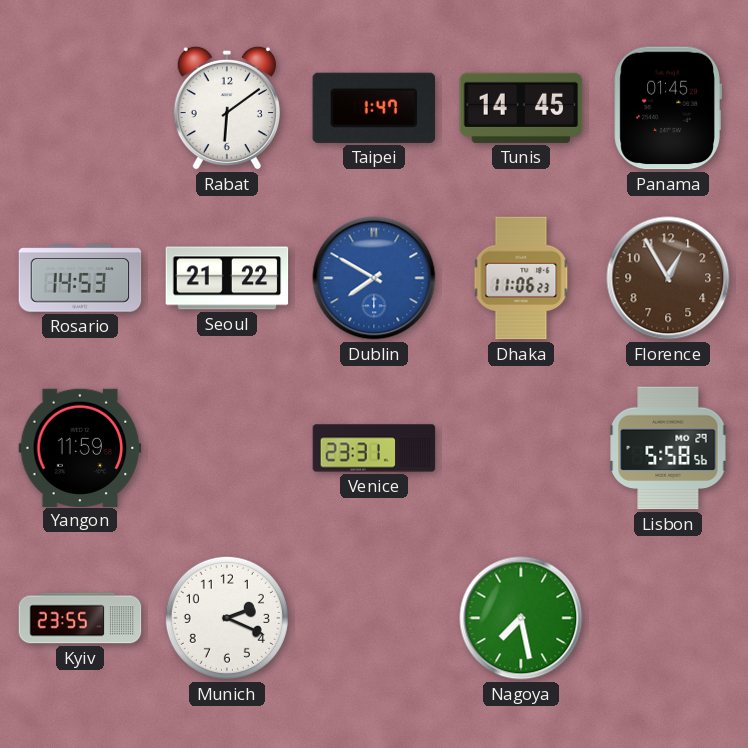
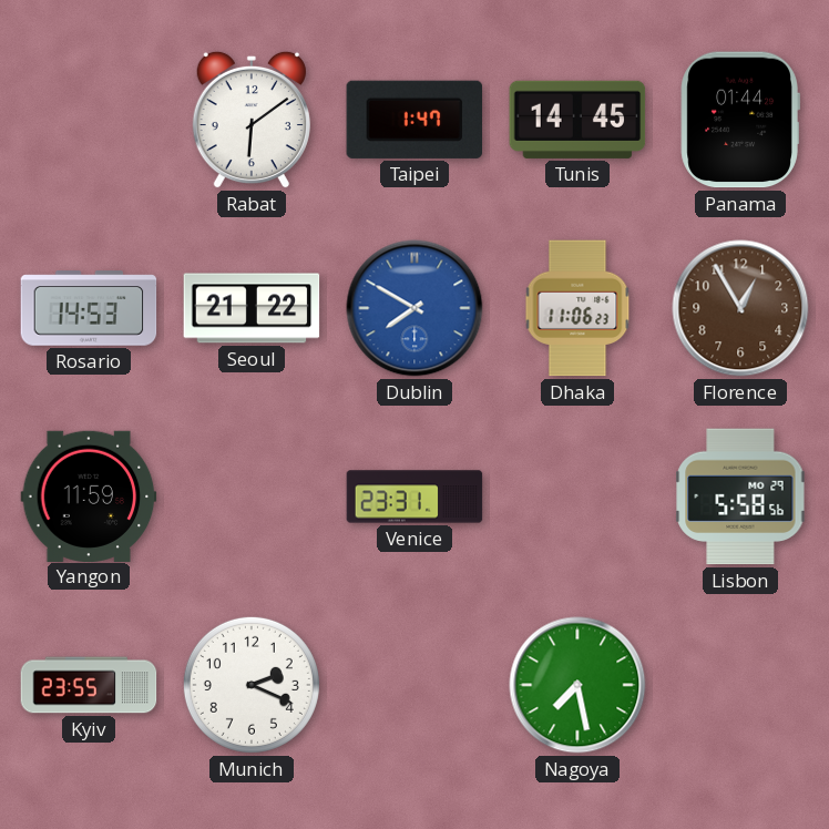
Panama: 01:45 -> 01:44 (740, 120)
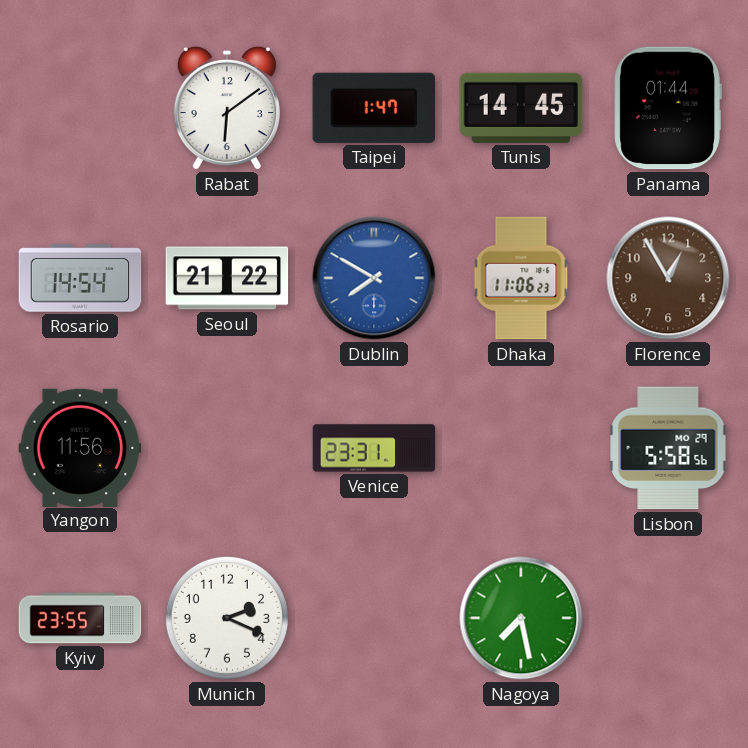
Rosario: 14:53 -> 14:54 (80, 278)
Yangon: 11:59 -> 11:56 (80, 447)
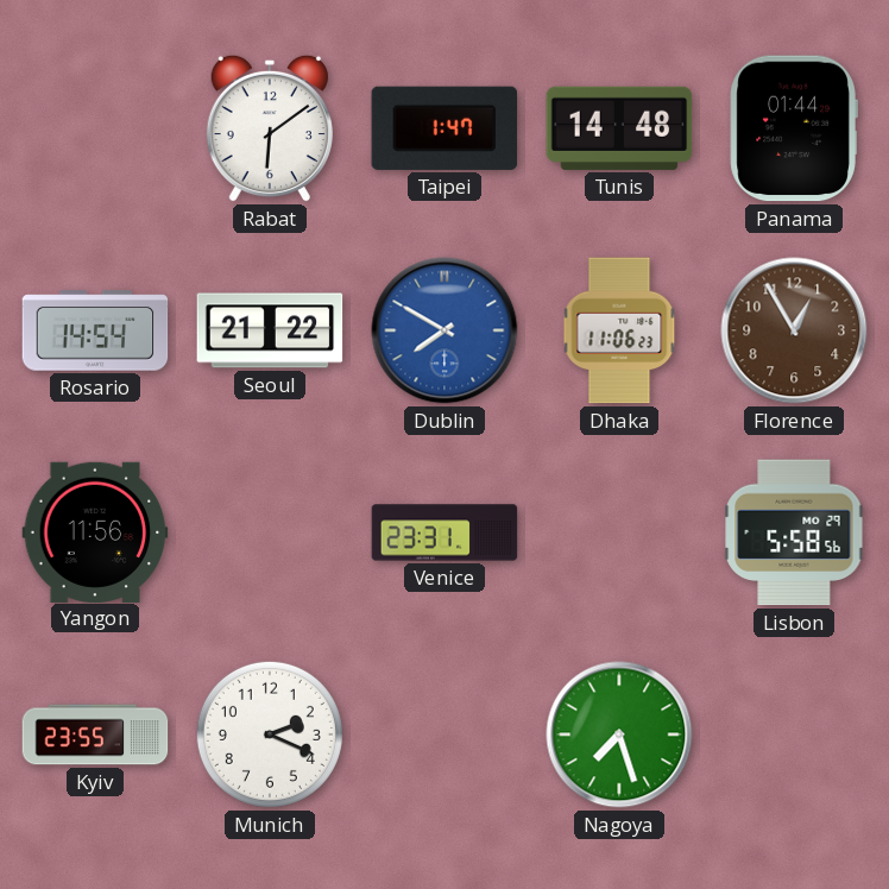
Tunis: 14:45 -> 14:48 (619, 128)
Nagoya: 7:28 -> 7:27 (619, 734)
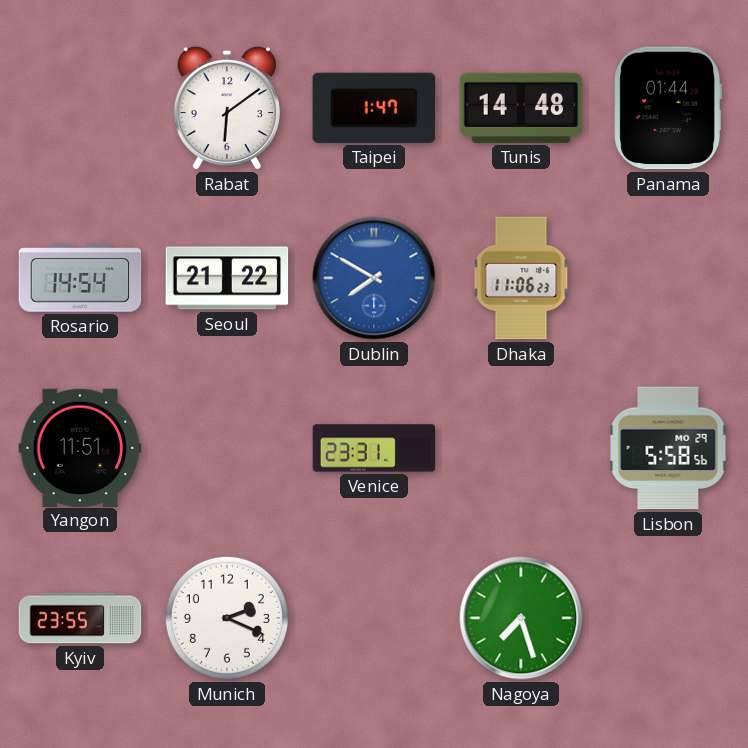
Florence: 12:55 -> none (794, 330)
Yangon: 11:56 -> 11:51 (80, 447)
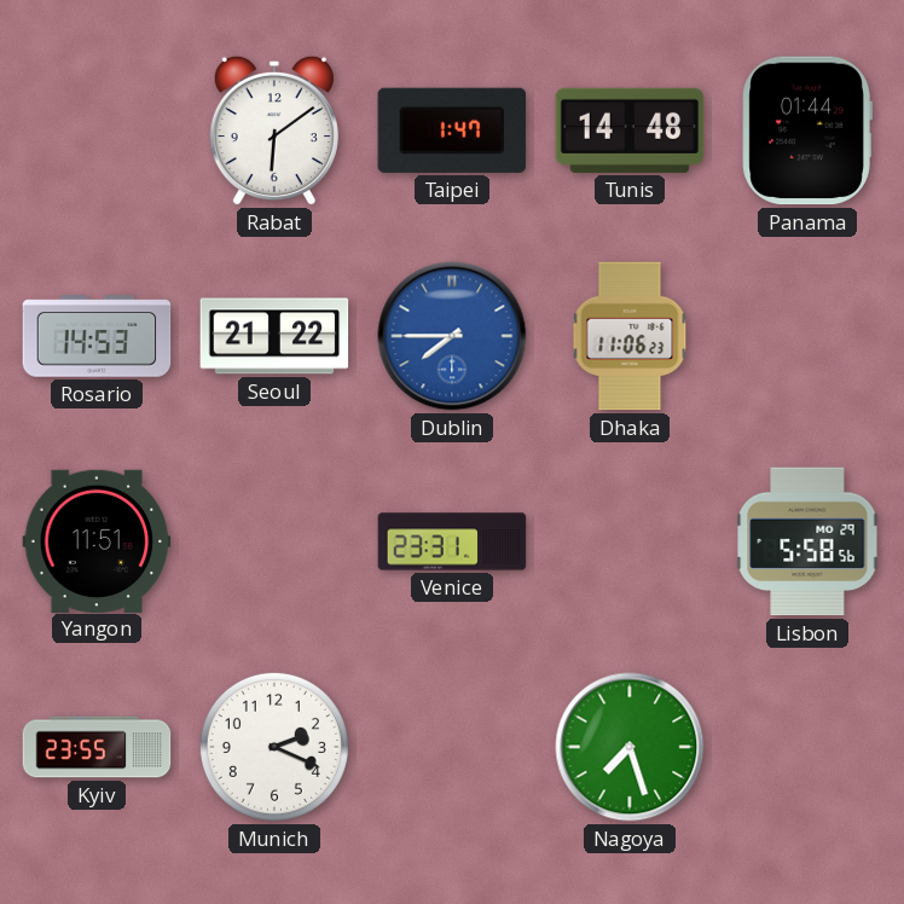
Rosario: 14:54 -> 14:53 (97, 336)
Dublin: 7:50 -> 7:45 (452, 336)
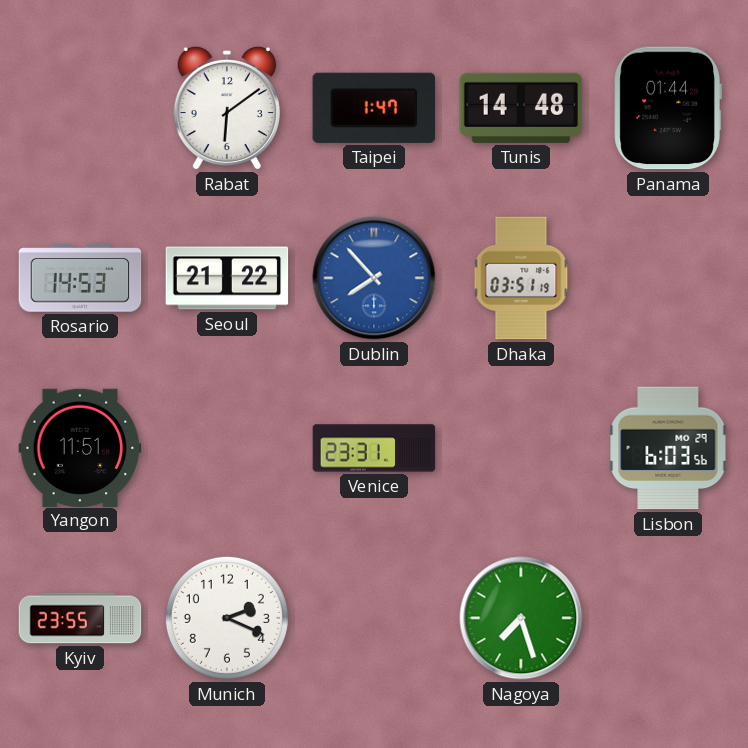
Dublin: 7:45 -> 7:53 (374, 278)
Dhaka: 11:06 -> 03:51 (521, 278)
Lisbon: 5:58 -> 6:03 (668, 448)
